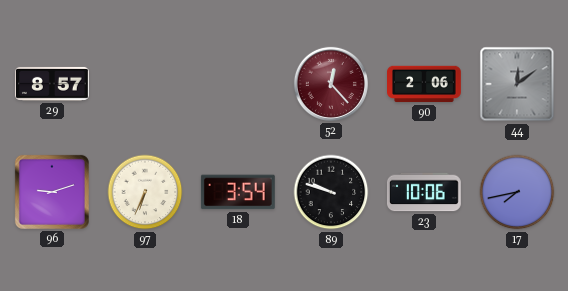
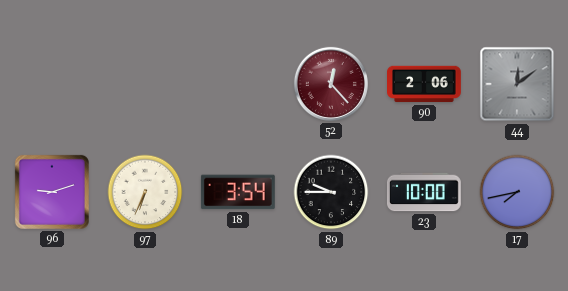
29: 8:57 -> none (52, 84)
89: 9:48 -> 9:45 (331, 192)
23: 10:06 -> 10:00 (424, 192)
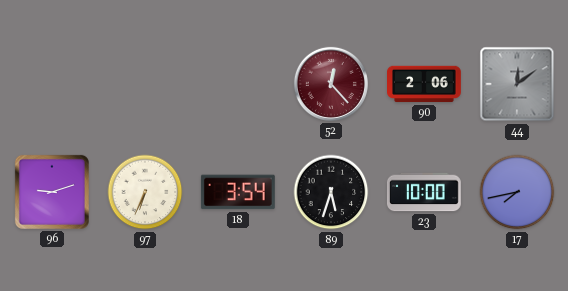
89: 9:45 -> 5:33 (331, 192)
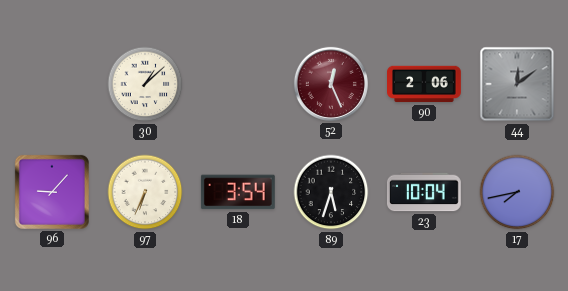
30: none -> 1:08 (145, 84)
52: 12:23 -> 12:26 (331, 84)
96: 9:12 -> 9:07 (52, 192)
23: 10:00 -> 10:04 (424, 192)
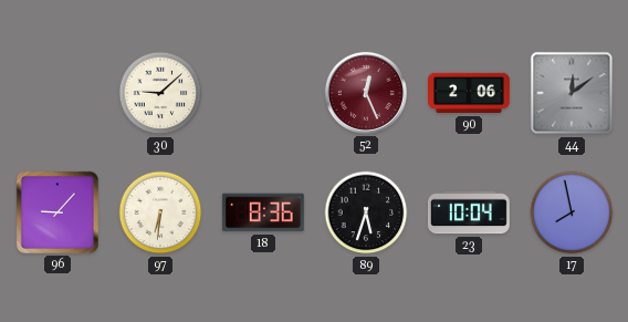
30: 1:08 -> 9:08 (160, 93)
97: 6:34 -> 6:31 (160, 212)
18: 3:54 -> 8:36 (263, 212)
17: 7:43 -> 7:58 (572, 212)
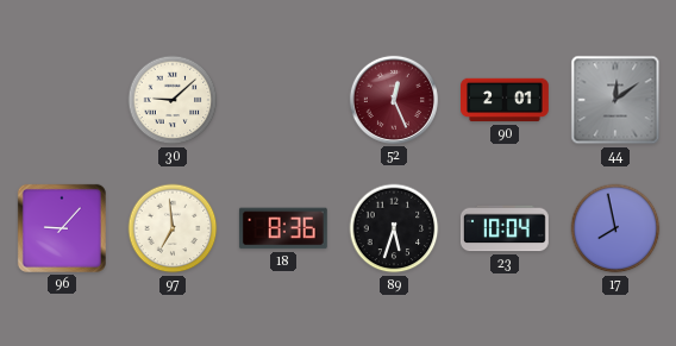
90: 2:06 -> 2:01 (506, 100)
97: 6:31 -> 6:59 (173, 228)
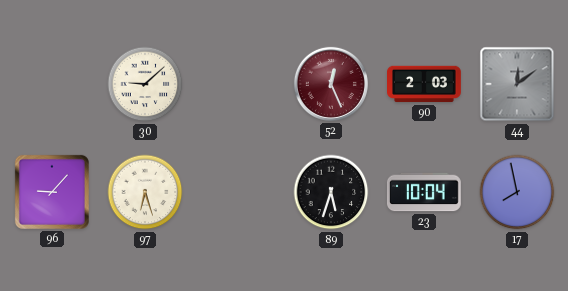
90: 2:01 -> 2:03 (425, 84)
97: 6:59 -> 6:27 (145, 192)
18: 8:36 -> none (283, 228)
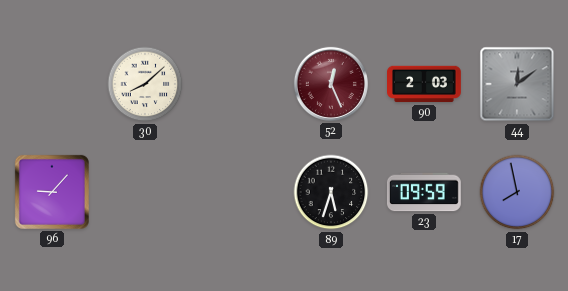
30: 9:08 -> 8:08 (145, 84)
97: 6:27 -> none (145, 192)
23: 10:04 -> 09:59 (424, 192)
